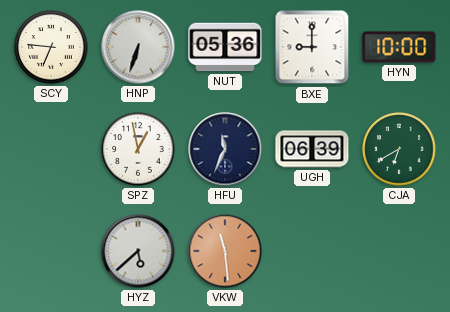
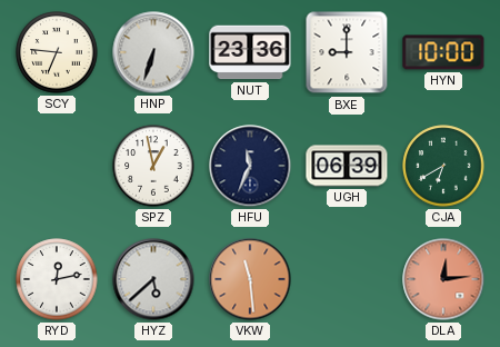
NUT: 05:36 -> 23:36 (250, 52)
RYD: none -> 12:13 (57, 279)
DLA: none -> 12:14 (443, 279)
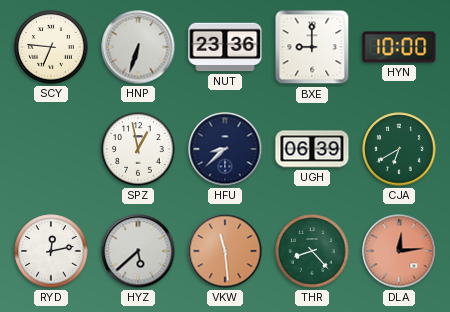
HFU: 11:34 -> 8:38 (225, 149)
THR: none -> 8:23 (312, 251)
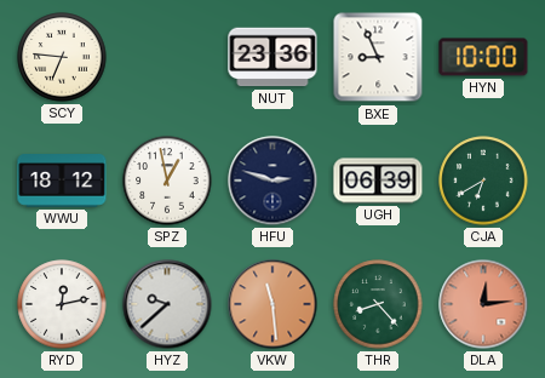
HNP: 6:33 -> none (138, 47)
BXE: 9:00 -> 8:56 (378, 57)
WWU: none -> 18:12 (62, 181)
HFU: 8:38 -> 2:48 (272, 181)
HYZ: 5:38 -> 9:38 (167, 304)
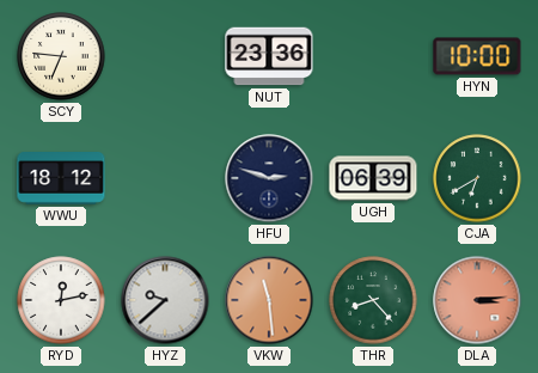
BXE: 8:56 -> none (378, 57)
SPZ: 12:58 -> none (167, 181)
DLA: 12:14 -> 3:14 (477, 300)
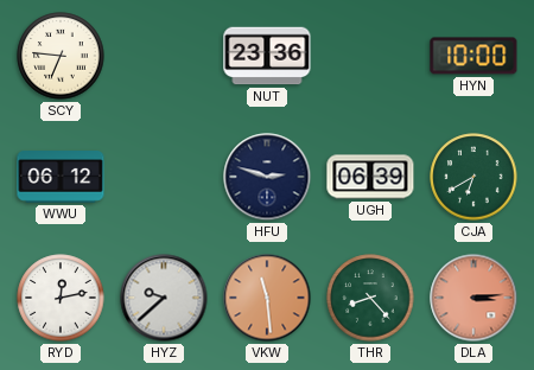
WWU: 18:12 -> 06:12 (61, 177)
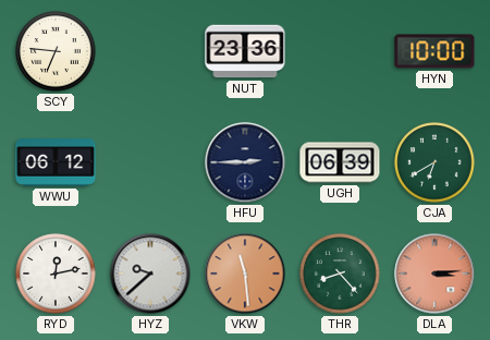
HFU: 2:48 -> 2:45 (245, 162)
